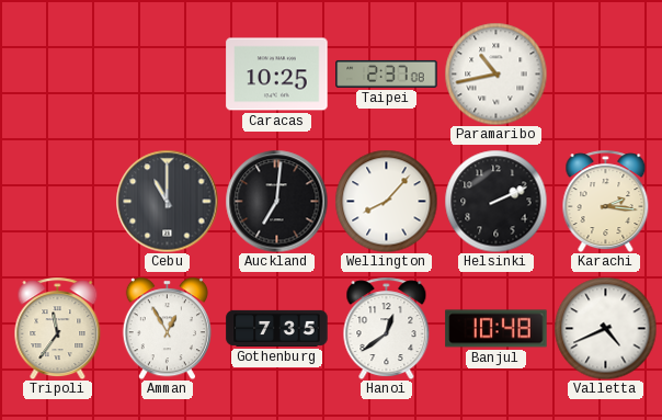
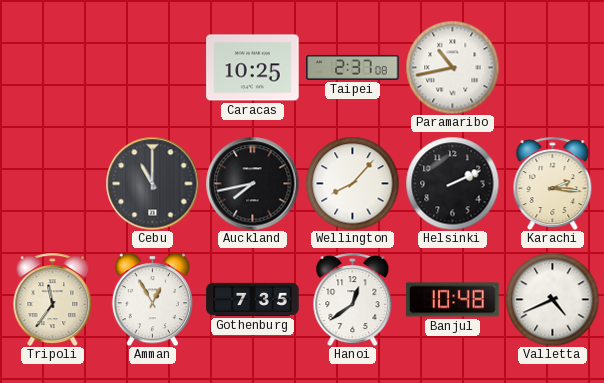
Auckland: 7:01 -> 7:43 (252, 183)
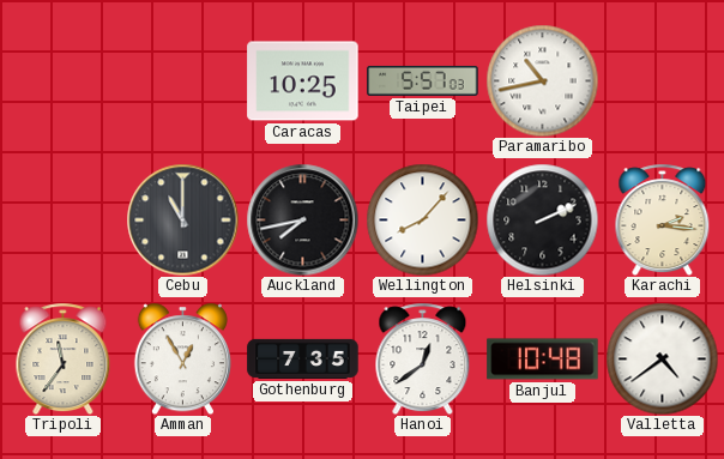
Taipei: 2:37 -> 5:57 (423, 80)
Valletta: 4:41 -> 4:39 (662, 358)
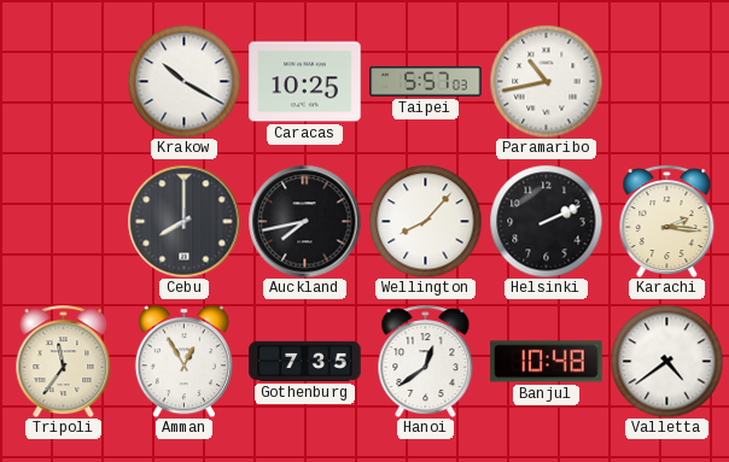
Krakow: none -> 10:20 (183, 81)
Cebu: 11:00 -> 8:00 (183, 221)
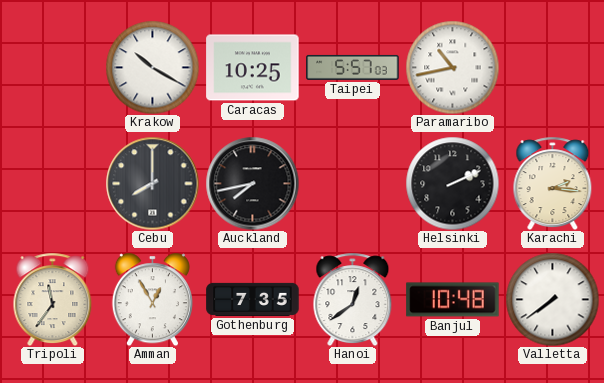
Wellington: 8:07 -> none (425, 221)
Valletta: 4:39 -> 7:39 (552, 299)
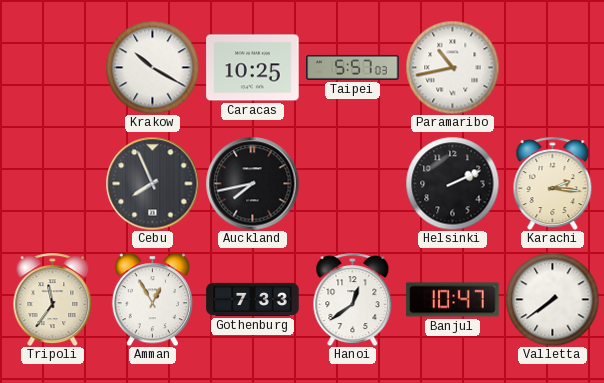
Cebu: 8:00 -> 7:56 (152, 183)
Gothenburg: 7:35 -> 7:33 (253, 299)
Banjul: 10:48 -> 10:47 (453, 300)
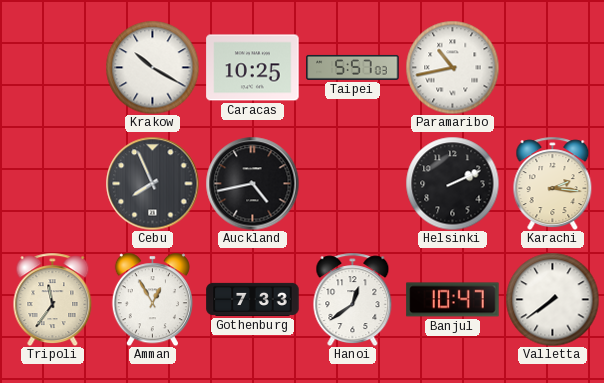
Auckland: 7:43 -> 4:43 (252, 183)
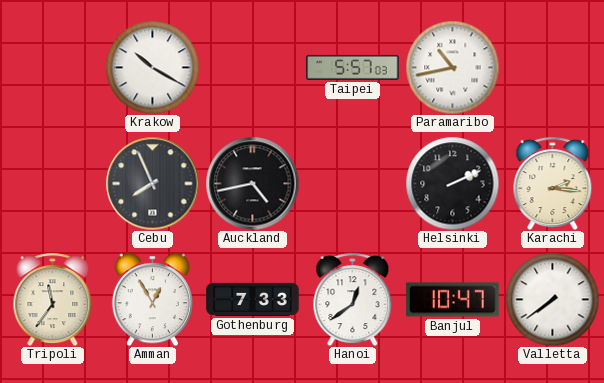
Caracas: 10:25 -> none (253, 68)
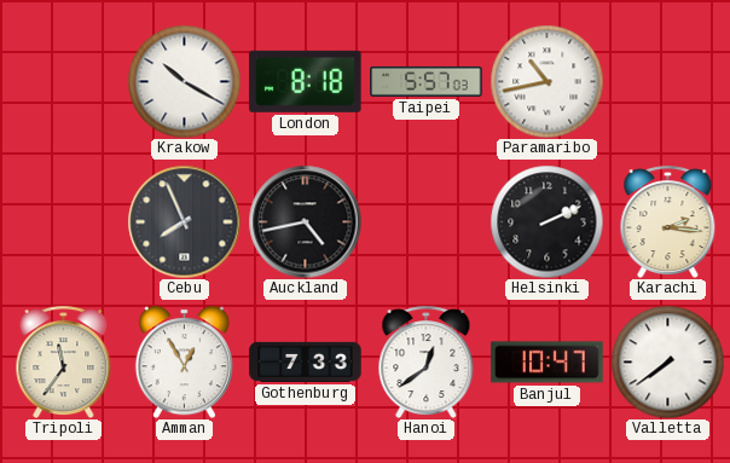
London: none -> 8:18 (306, 81)
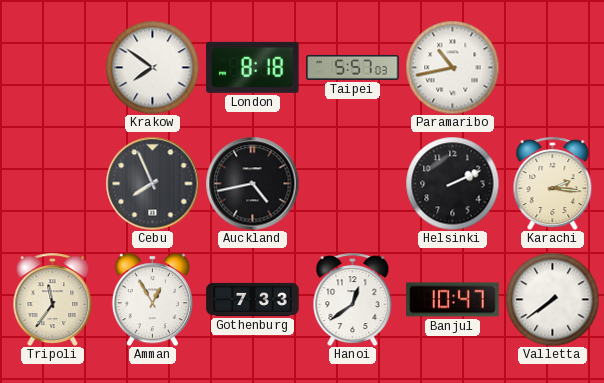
Krakow: 10:20 -> 7:51 (152, 67)
